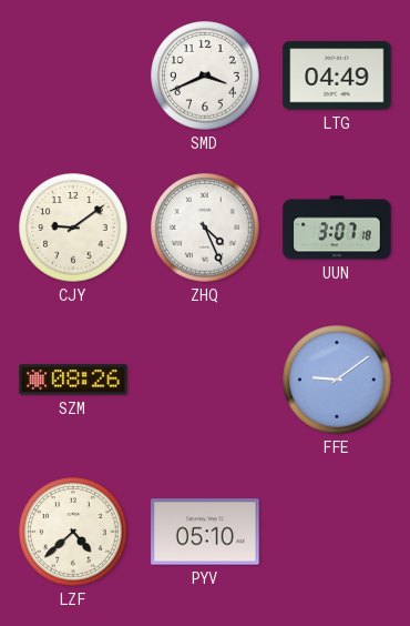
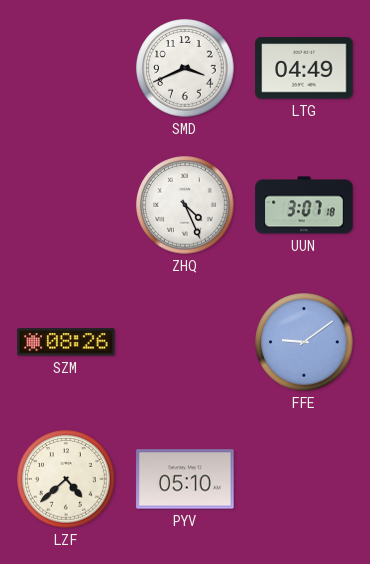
CJY: 9:09 -> none (73, 228)
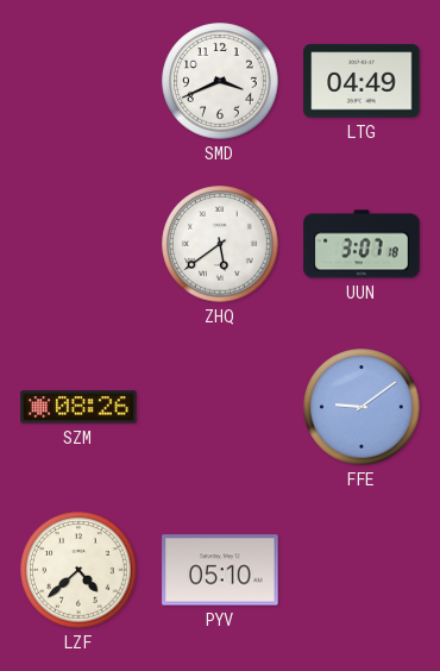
ZHQ: 4:26 -> 5:39 (220, 244)
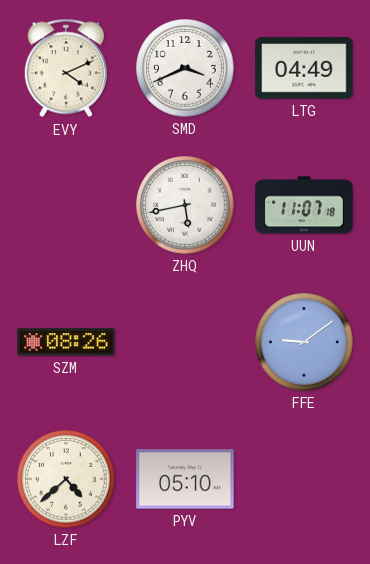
EVY: none -> 4:11 (66, 68)
ZHQ: 5:39 -> 5:43 (185, 205)
UUN: 3:07 -> 11:07 (304, 205)
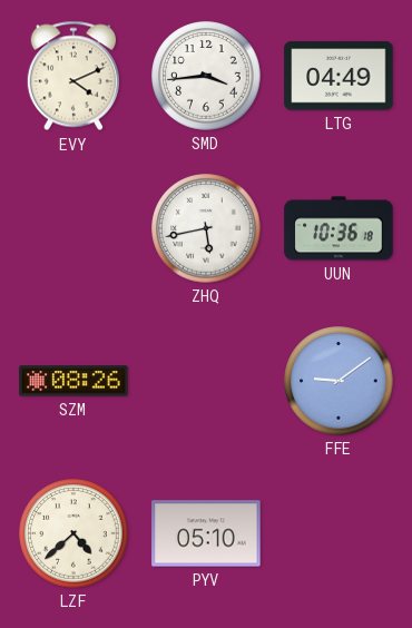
SMD: 3:41 -> 3:44 (206, 76)
UUN: 11:07 -> 10:36 (339, 228)
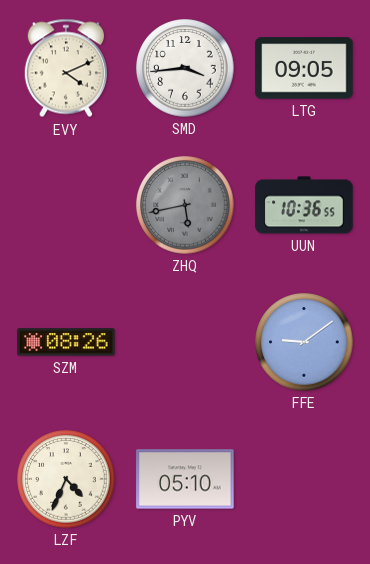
LTG: 04:49 -> 09:05 (304, 68)
ZHQ dial: white -> grey (185, 205)
UUN: 10:36:18 -> 10:36:55 (304, 205)
LZF: 4:38 -> 4:34 (66, 479)
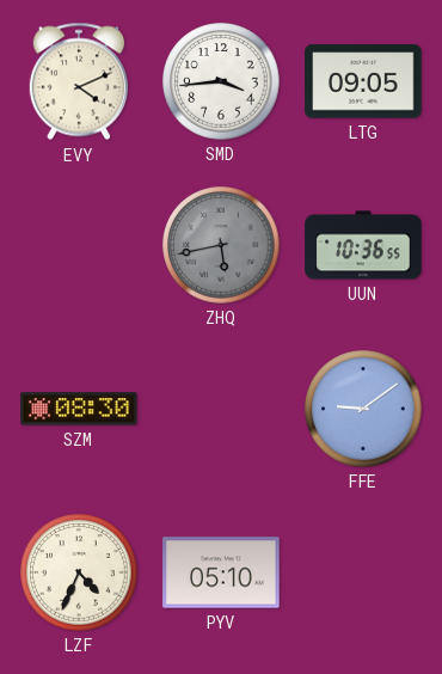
SZM: 08:26 -> 08:30 (79, 409)
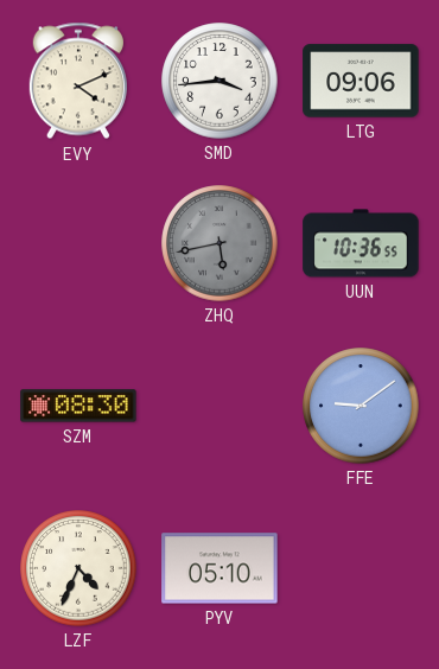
LTG: 09:05 -> 09:06 (361, 81)
